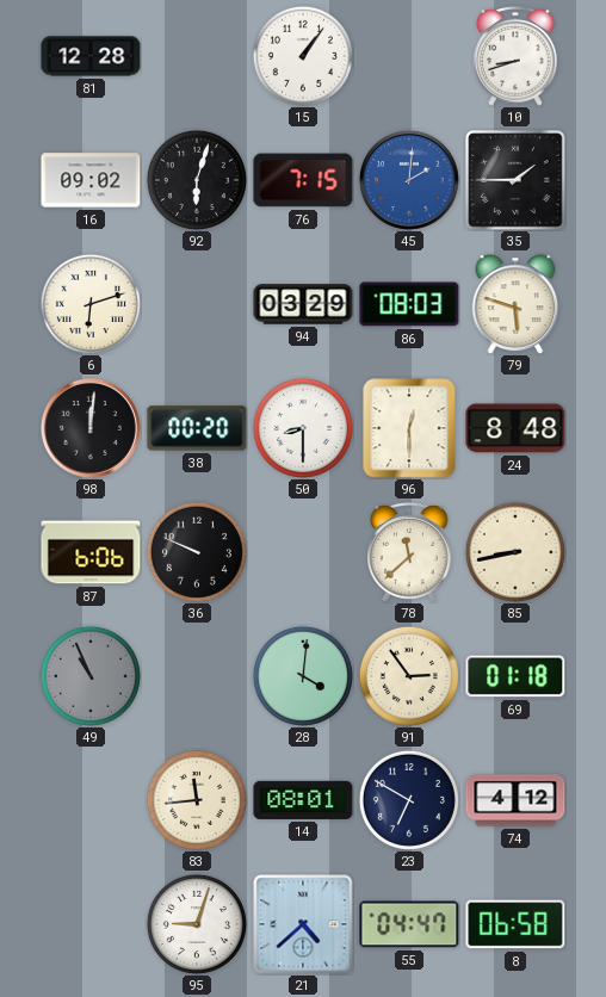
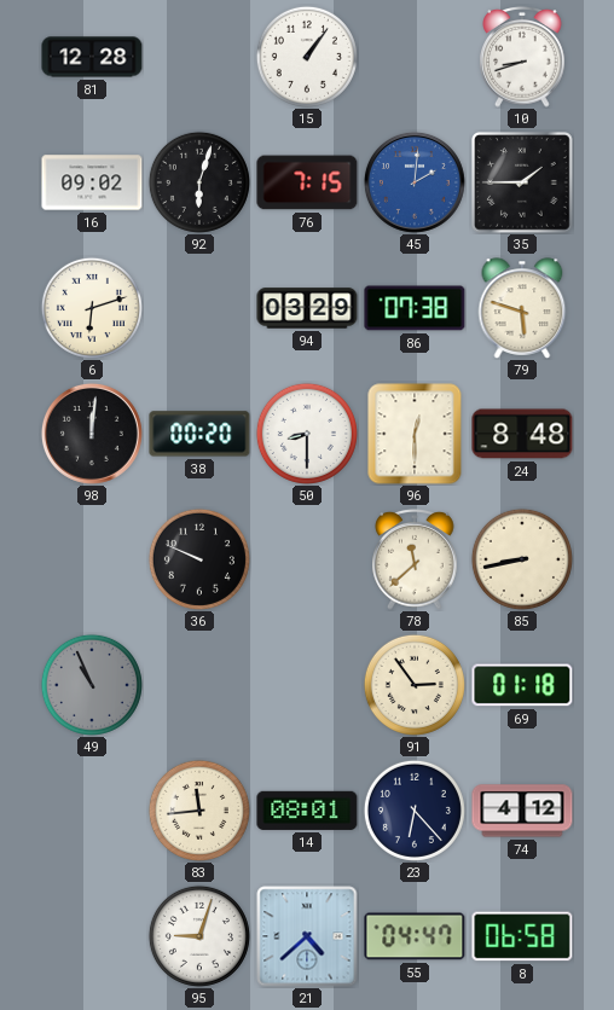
86: 08:03 -> 07:38 (415, 308)
87: 6:06 -> none (91, 552)
28: 4:01 -> none (303, 676)
23: 6:50 -> 6:23 (415, 811)
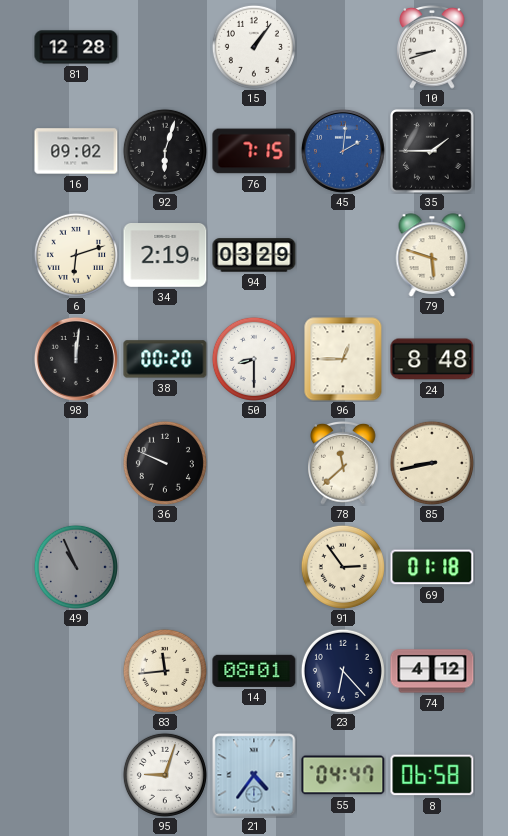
34: none -> 2:19 (165, 256)
86: 07:38 -> none (415, 308)
96: 12:30 -> 12:45 (343, 359)
21: 4:38 -> 4:36 (254, 775)
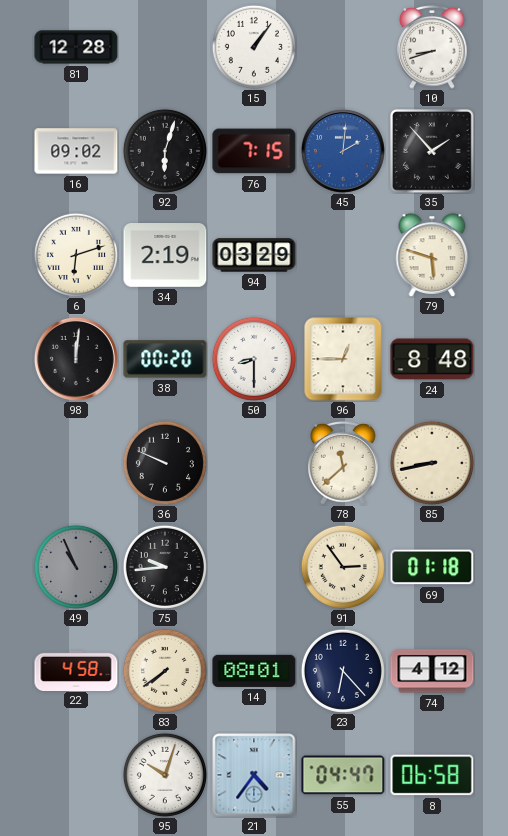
35: 1:45 -> 1:53 (433, 152)
75: none -> 9:44 (165, 567)
22: none -> 4:58 (76, 670)
83: 11:44 -> 7:39 (165, 671)
95: 9:03 -> 10:03 (165, 775)
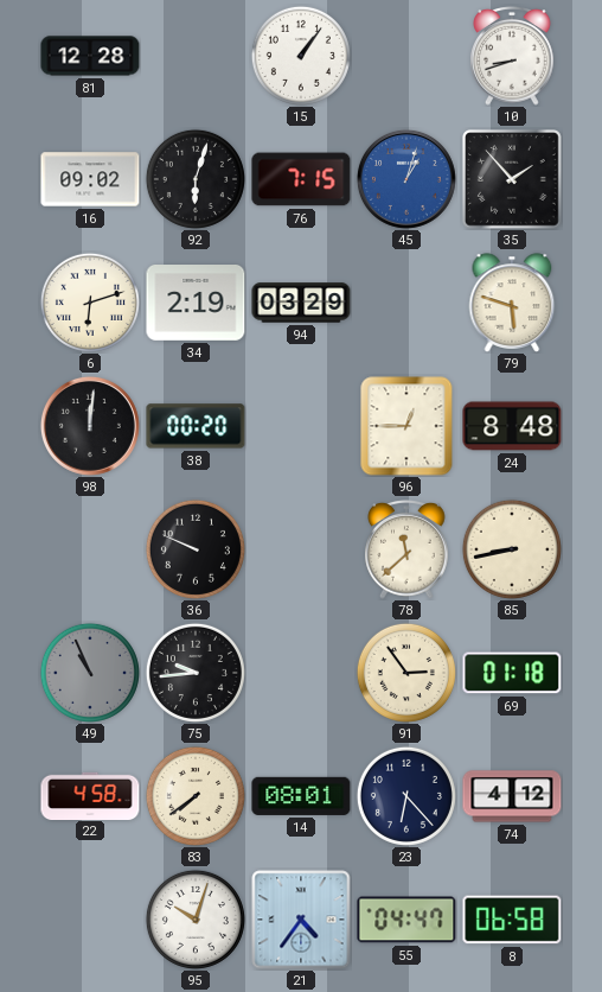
45: 2:01 -> 1:03 (406, 179)
50: 8:30 -> none (254, 359)
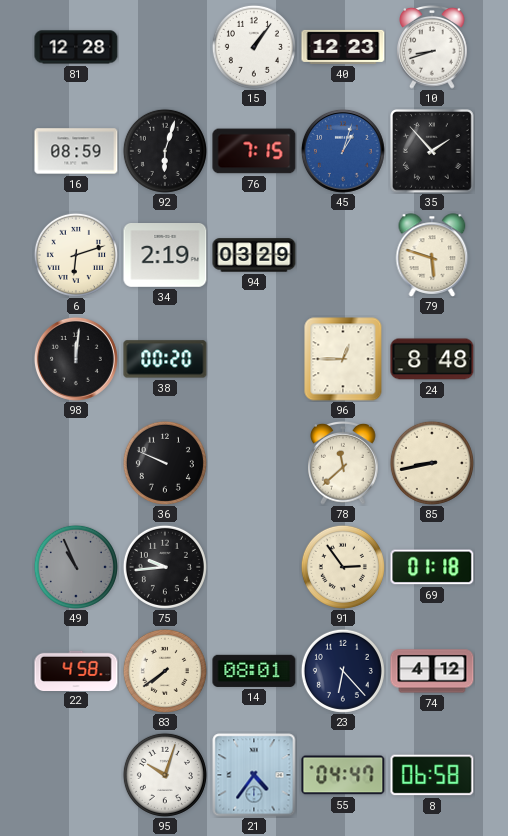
40: none -> 12:23 (343, 47)
16: 09:02 -> 08:59 (76, 151)
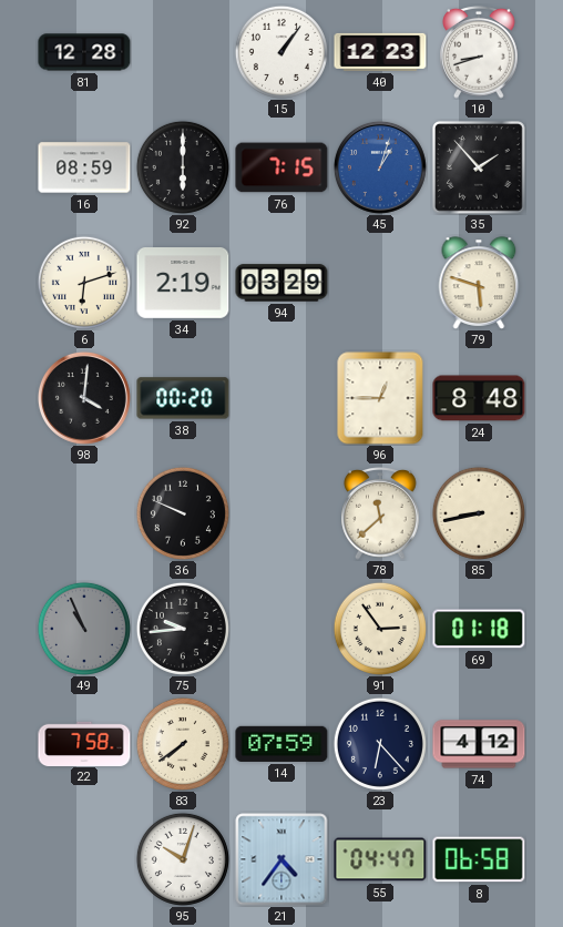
92: 6:03 -> 6:00 (183, 167)
98: 12:01 -> 4:01 (84, 398)
22: 4:58 -> 7:58 (84, 743)
14: 08:01 -> 07:59 (281, 744)
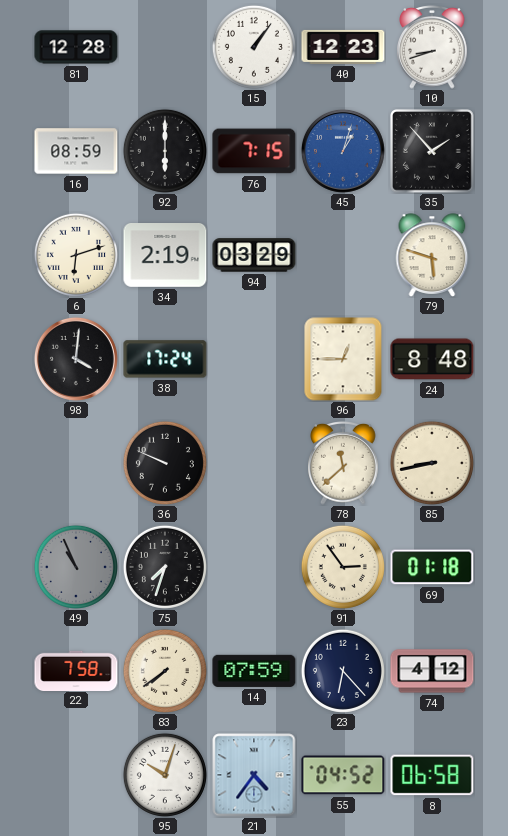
38: 00:20 -> 17:24 (165, 359)
75: 9:44 -> 7:33 (165, 567)
55: 04:47 -> 04:52 (343, 775)
